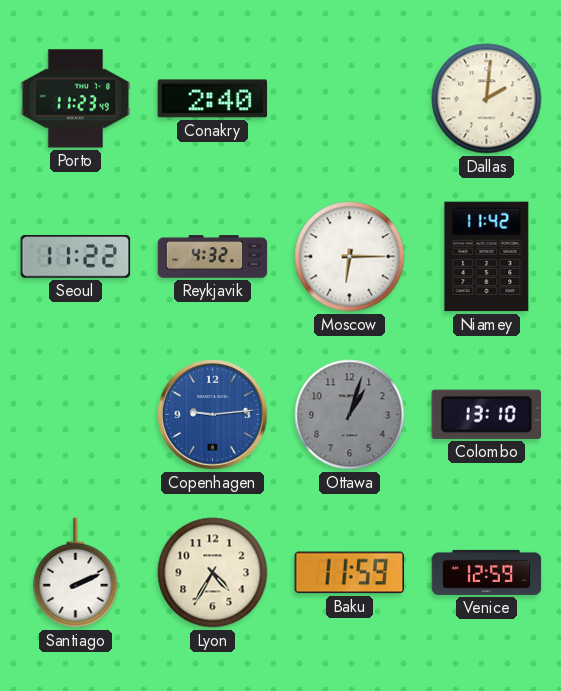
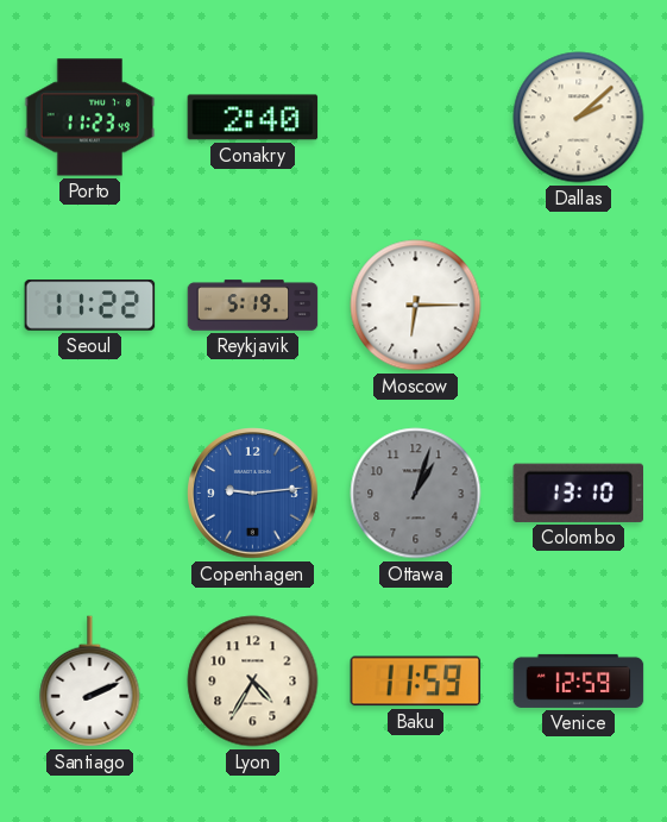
Dallas: 2:01 -> 2:08 (579, 118)
Reykjavik: 4:32 -> 5:19 (253, 306)
Niamey: 11:42 -> none (487, 257)
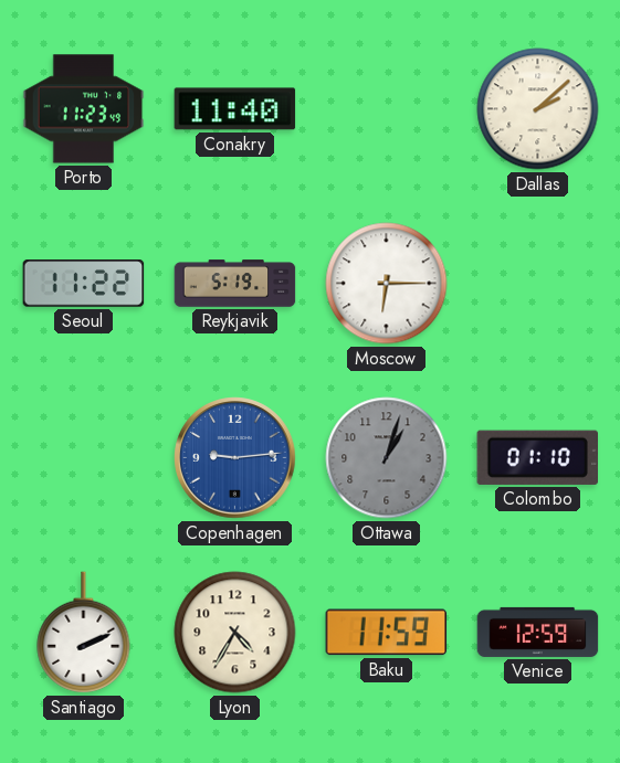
Conakry: 2:40 -> 11:40 (235, 109)
Colombo: 13:10 -> 01:10 (537, 457)
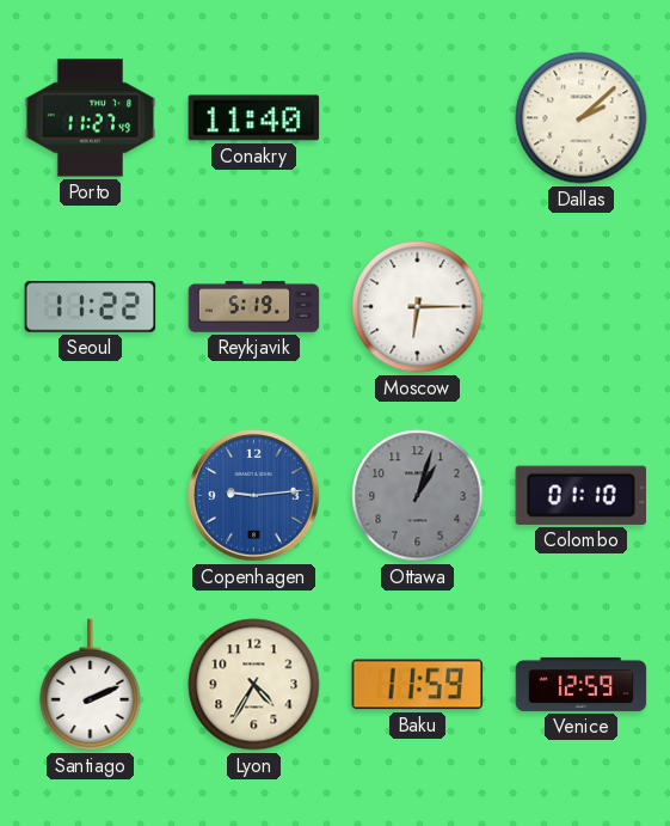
Porto: 11:23 -> 11:27 (91, 118)
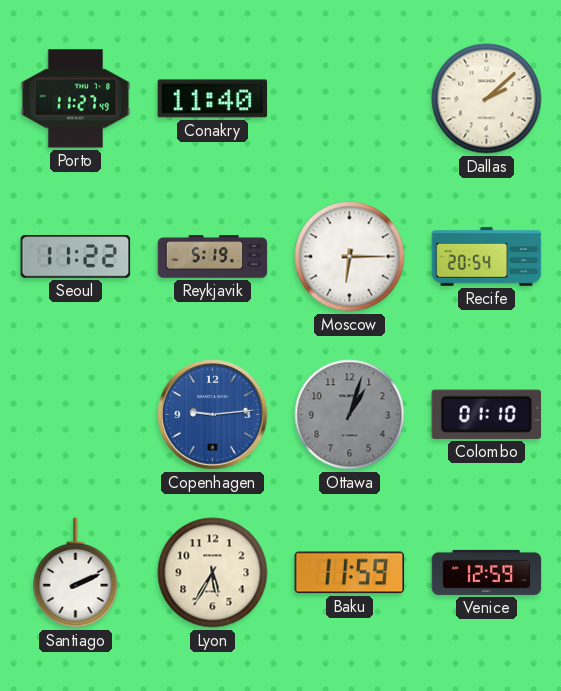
Recife: none -> 20:54 (487, 257)
Lyon: 4:35 -> 5:35 (213, 573)
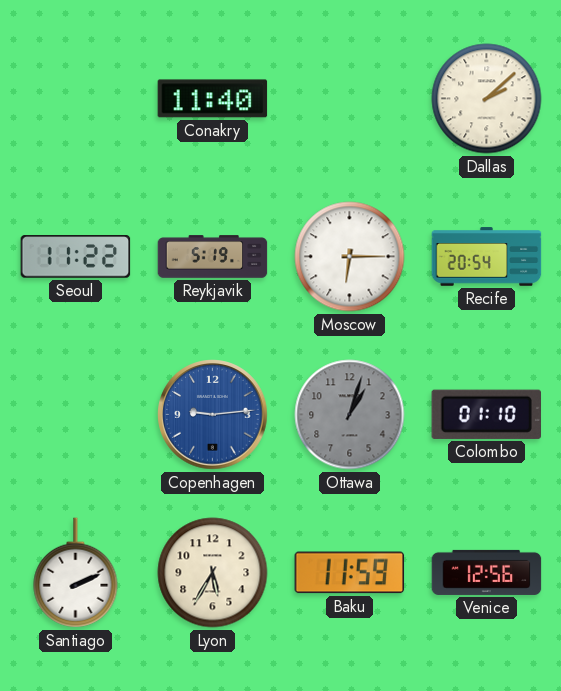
Porto: 11:27 -> none (76, 99)
Venice: 12:59 -> 12:56 (487, 572)
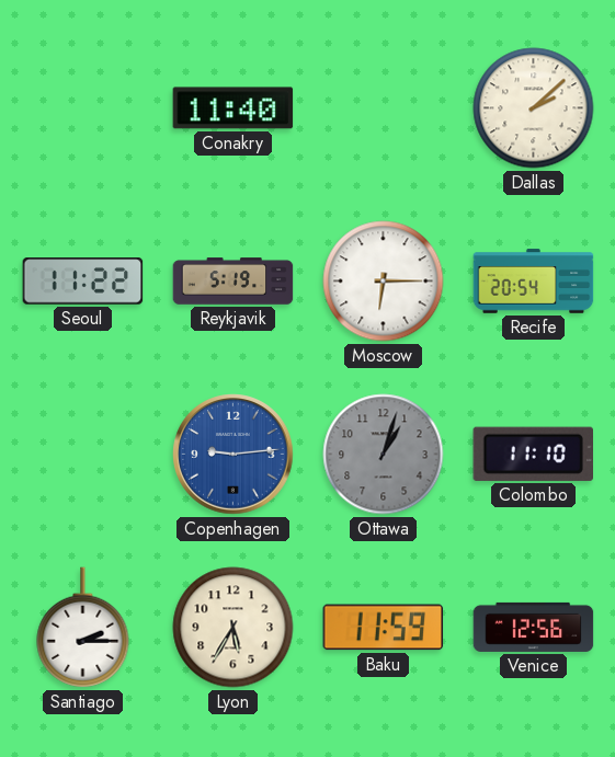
Colombo: 01:10 -> 11:10 (533, 454)
Santiago: 2:11 -> 2:15 (83, 628)
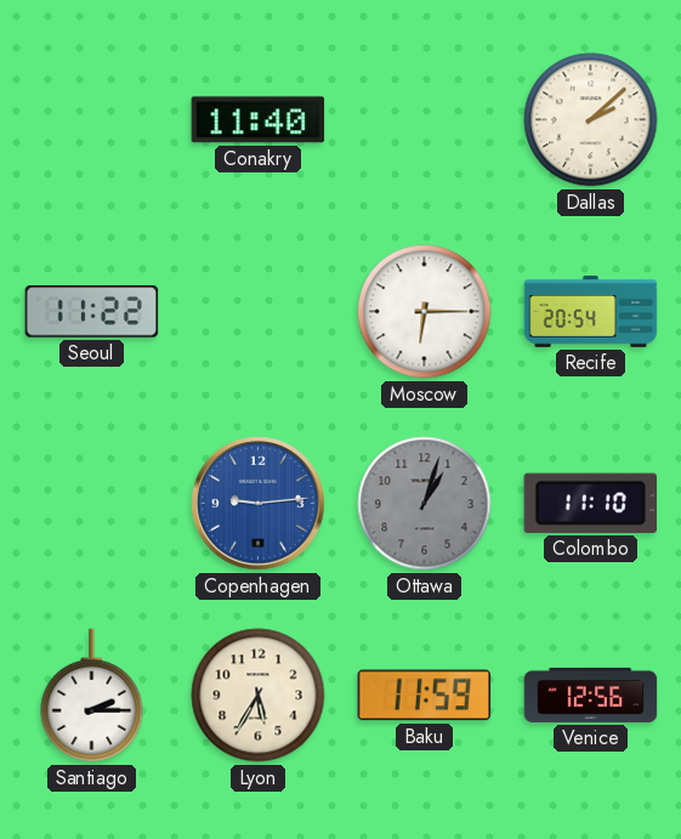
Reykjavik: 5:19 -> none (234, 282)
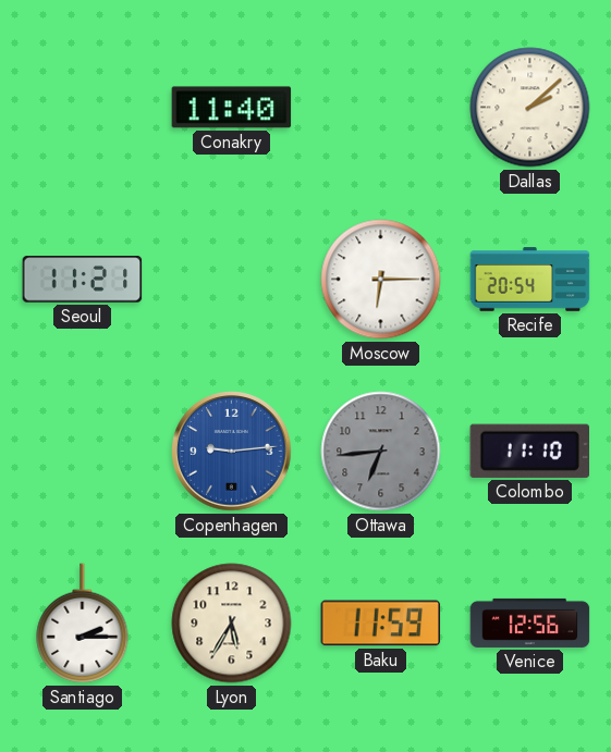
Seoul: 11:22 -> 11:21 (83, 280)
Ottawa: 1:03 -> 6:44 (381, 452)
